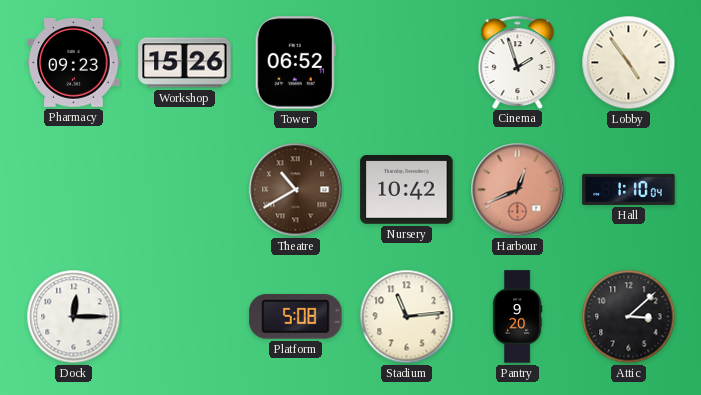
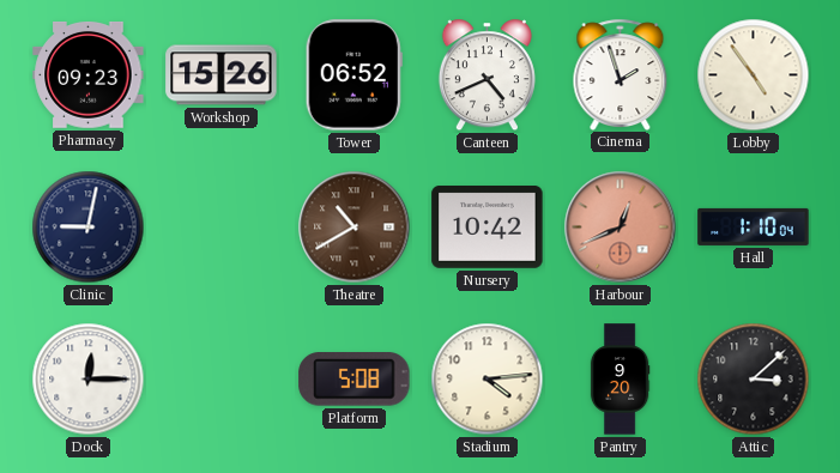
Canteen: none -> 4:41 (487, 75)
Clinic: none -> 9:02 (89, 228)
Stadium: 11:14 -> 4:14 (488, 380)
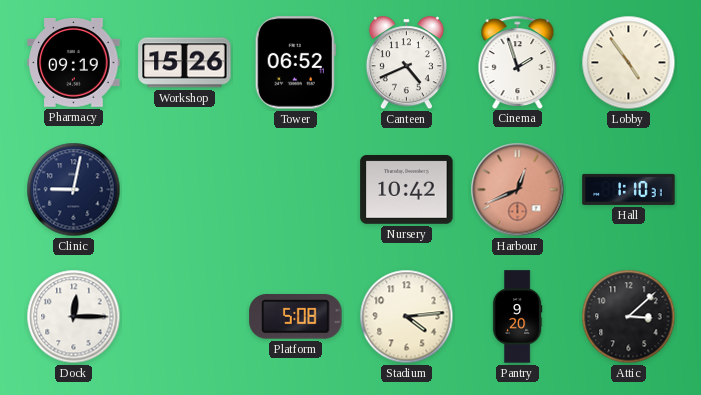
Pharmacy: 09:23 -> 09:19 (74, 63)
Theatre: 10:40 -> none (355, 228)
Hall: 1:10:04 -> 1:10:31 (629, 189)
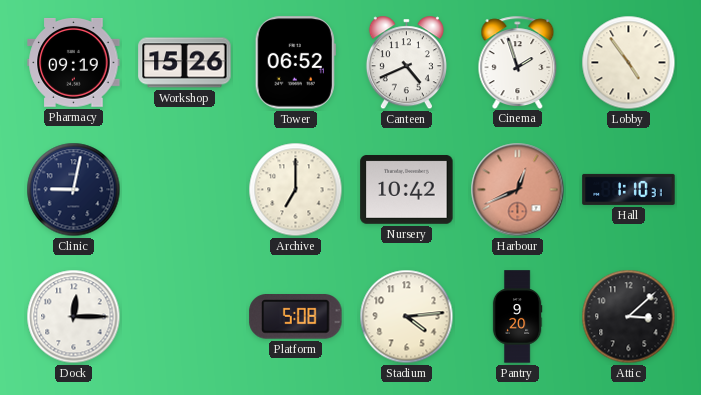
Archive: none -> 7:00 (296, 190)
